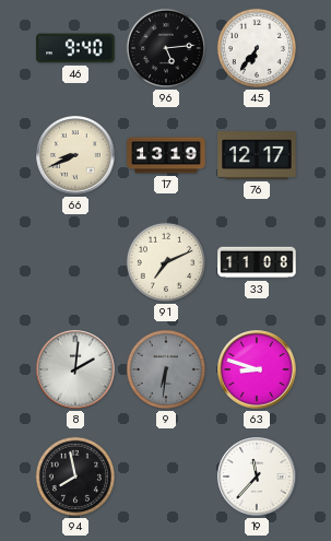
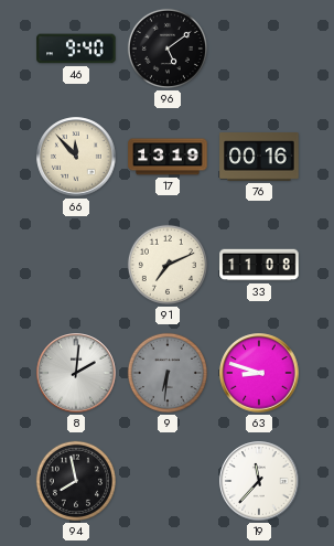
96: 5:14 -> 5:09 (168, 49)
45: 6:36 -> none (257, 48)
66: 8:41 -> 11:53 (76, 157)
76: 12:17 -> 00:16 (259, 158)
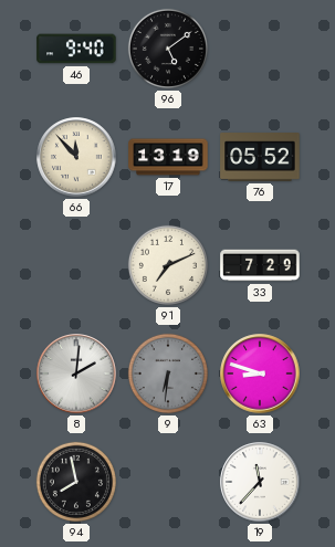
76: 00:16 -> 05:52 (260, 158)
33: 11:08 -> 7:29 (260, 265)
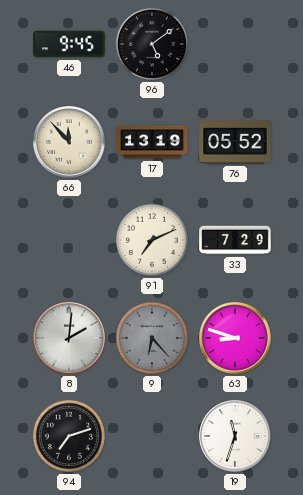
46: 9:40 -> 9:45 (69, 44)
9: 6:31 -> 6:23 (152, 338)
94: 7:58 -> 7:12 (69, 436)
19: 11:37 -> 11:33 (235, 436)
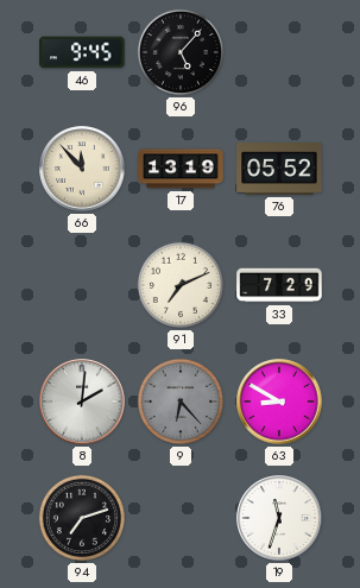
96: 5:09 -> 5:07 (181, 52)
63: 8:48 -> 8:50 (279, 402)
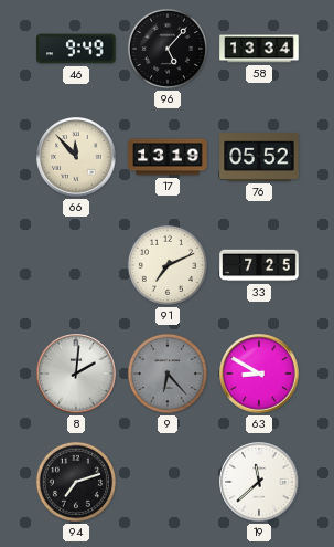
46: 9:45 -> 9:49 (76, 49)
58: none -> 13:34 (259, 49)
33: 7:29 -> 7:25 (259, 265)
19: 11:33 -> 11:38 (259, 482)
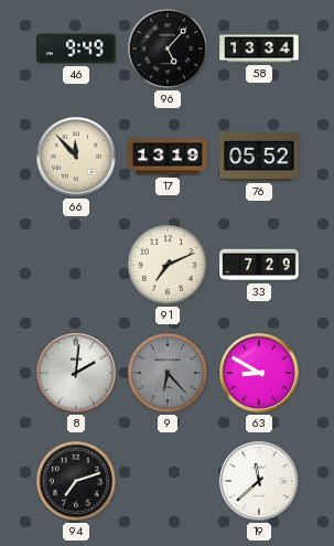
33: 7:25 -> 7:29 (259, 265)
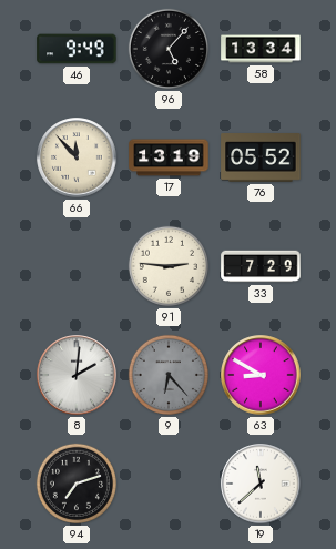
91: 7:11 -> 2:46 (169, 266)
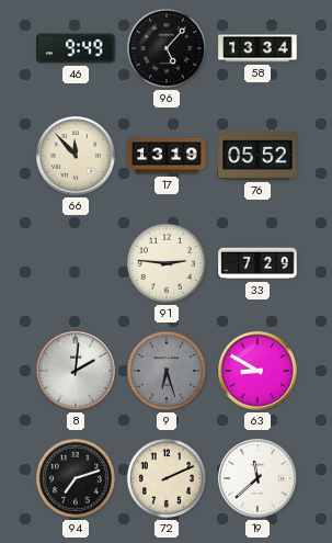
9: 6:23 -> 6:27 (167, 371)
72: none -> 2:11 (167, 478)
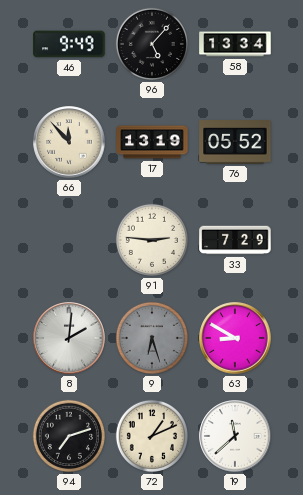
72: 2:11 -> 1:11 (152, 436)
